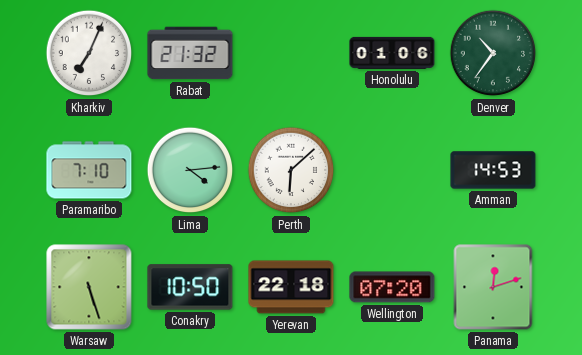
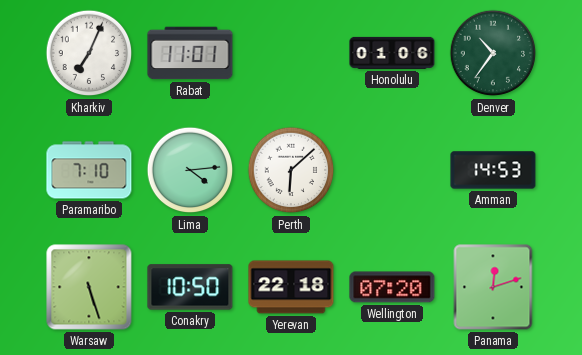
Rabat: 21:32 -> 11:01 (190, 53)
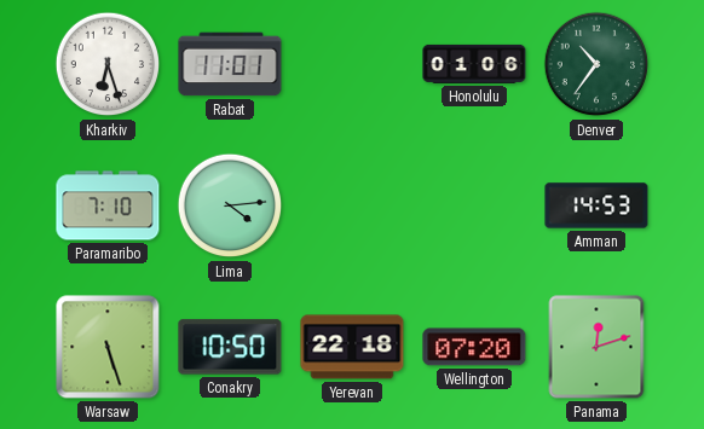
Kharkiv: 7:04 -> 6:27 (108, 64)
Perth: 6:08 -> none (291, 170)
